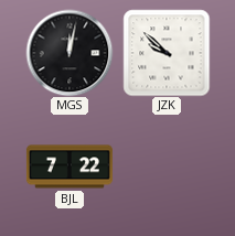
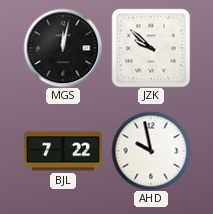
AHD: none -> 9:58 (151, 151)
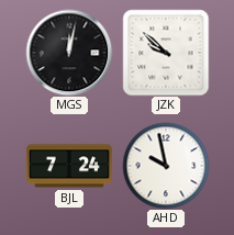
BJL: 7:22 -> 7:24 (69, 166)
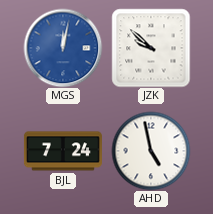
MGS dial: black -> blue (63, 48)
AHD: 9:58 -> 4:58 (151, 151)
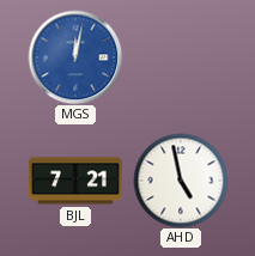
JZK: 9:52 -> none (151, 48)
BJL: 7:24 -> 7:21 (75, 181)
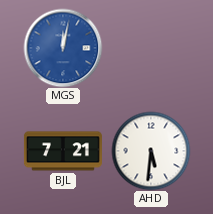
AHD: 4:58 -> 5:31 (151, 151)
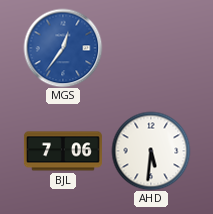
MGS: 12:02 -> 12:36 (63, 48)
BJL: 7:21 -> 7:06 (63, 151)
